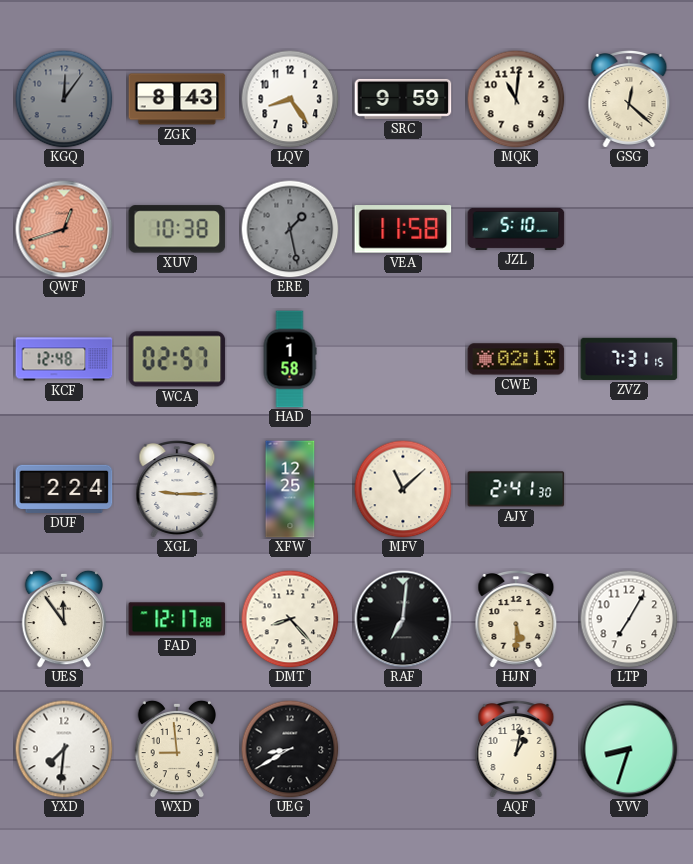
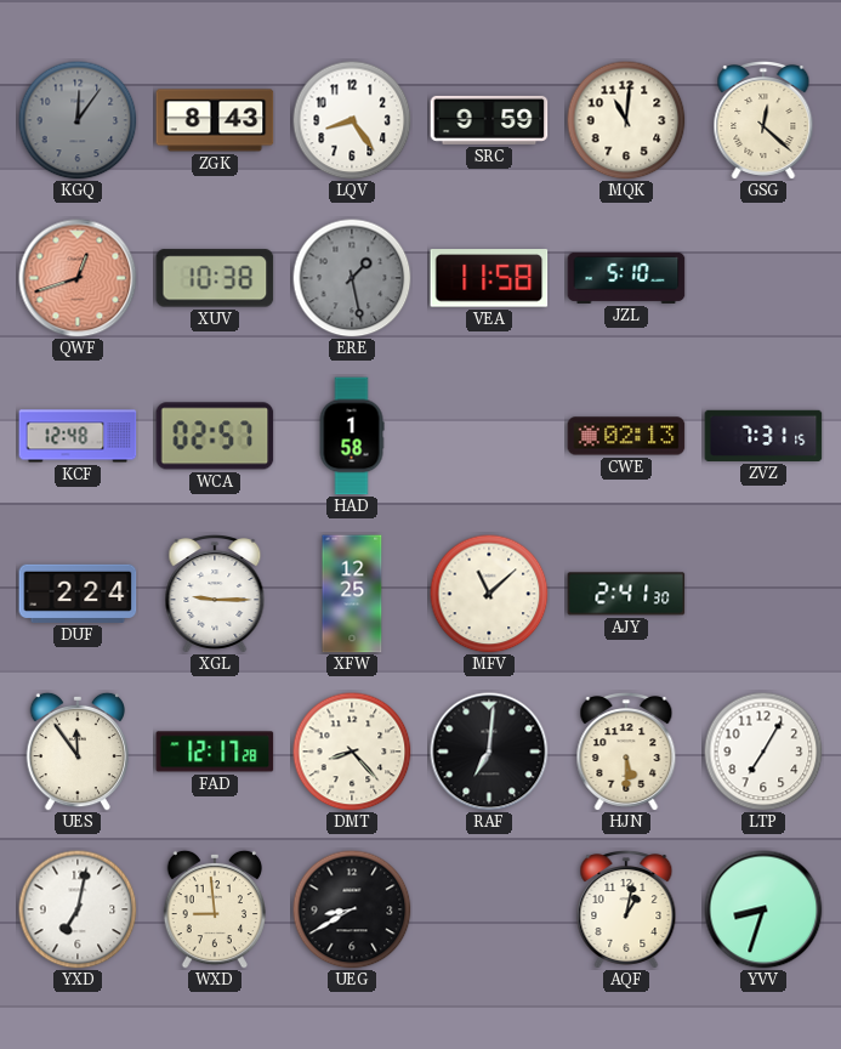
YXD: 7:31 -> 7:02 (78, 909)
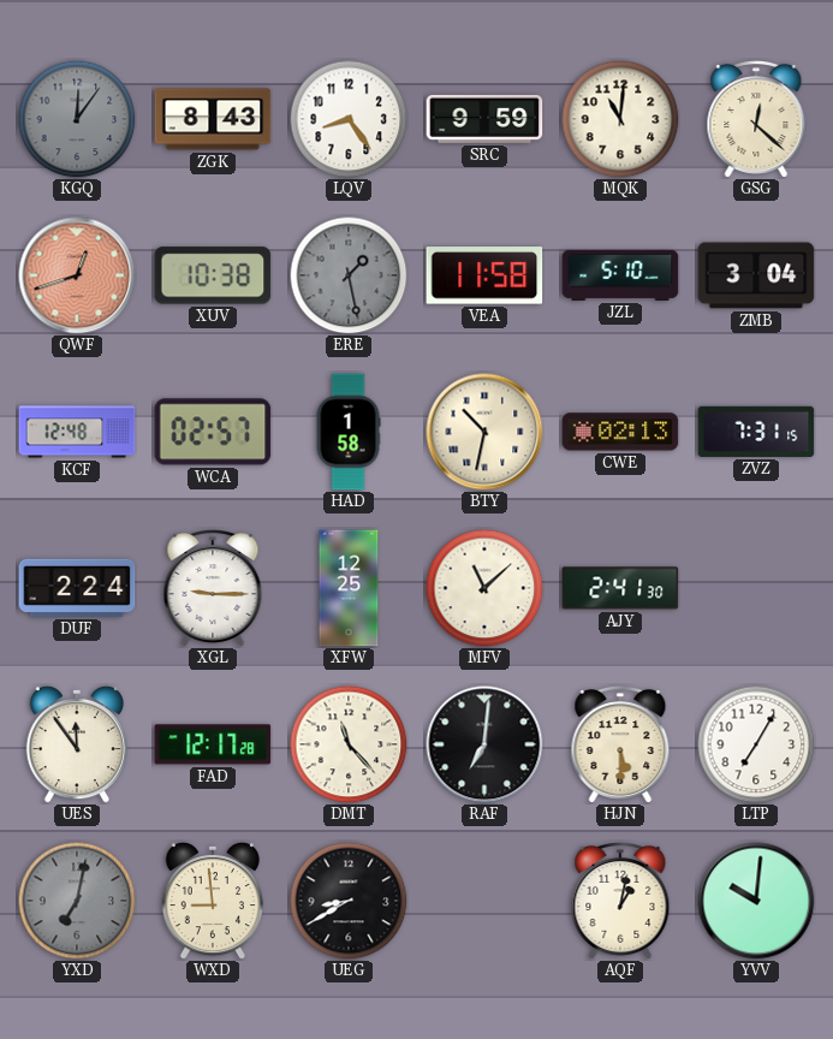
ZMB: none -> 3:04 (756, 275)
BTY: none -> 10:32 (484, 432)
DMT: 8:23 -> 11:23 (349, 744)
YXD dial: white -> grey (77, 901)
YVV: 8:33 -> 10:01 (756, 901)
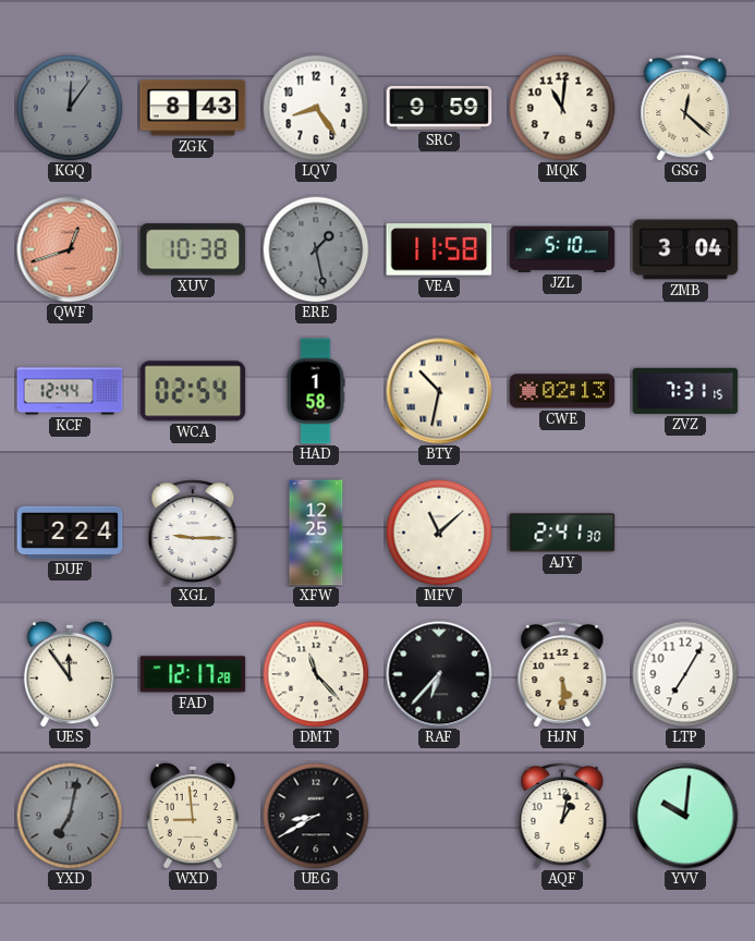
KCF: 12:48 -> 12:44 (70, 391)
WCA: 02:57 -> 02:54 (193, 391)
RAF: 7:01 -> 6:37 (439, 674)
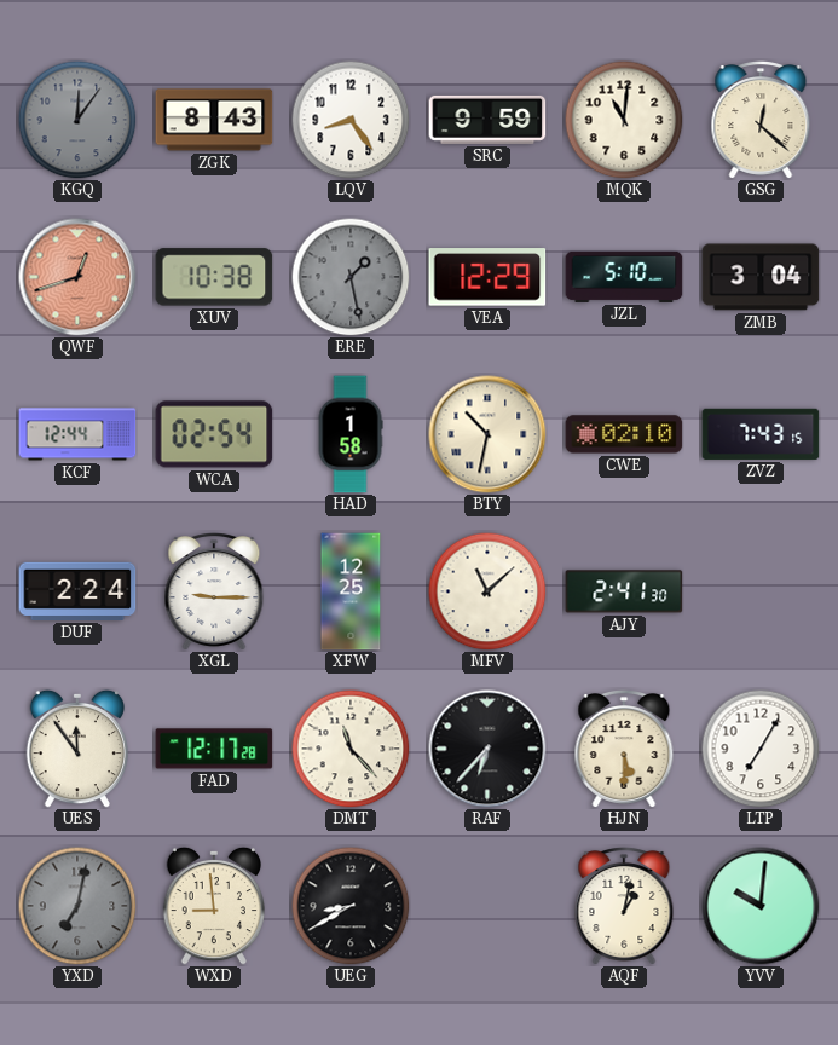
VEA: 11:58 -> 12:29 (487, 277)
CWE: 02:13 -> 02:10 (624, 434)
ZVZ: 7:31 -> 7:43 (761, 434)
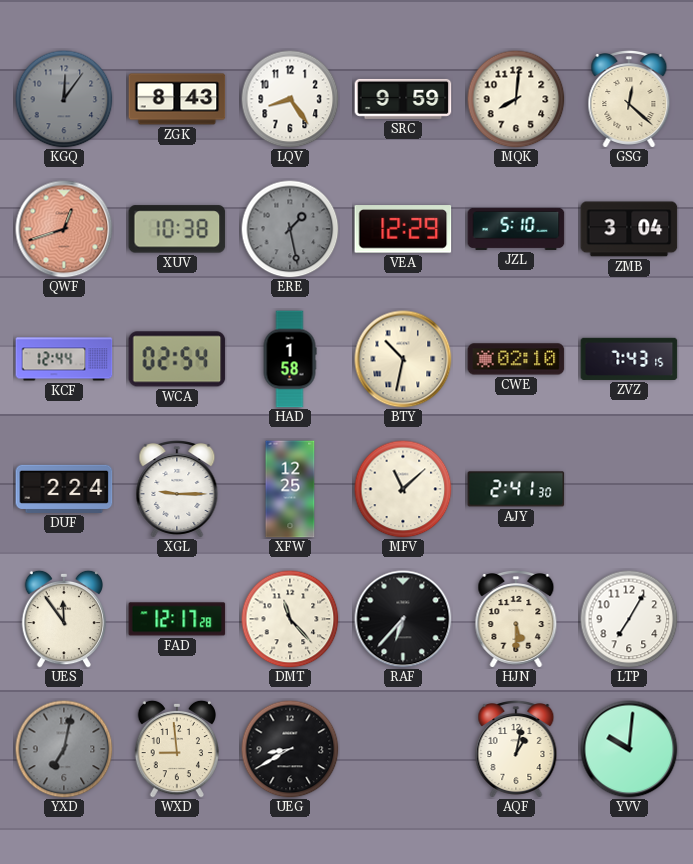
MQK: 11:01 -> 8:01 (516, 99)
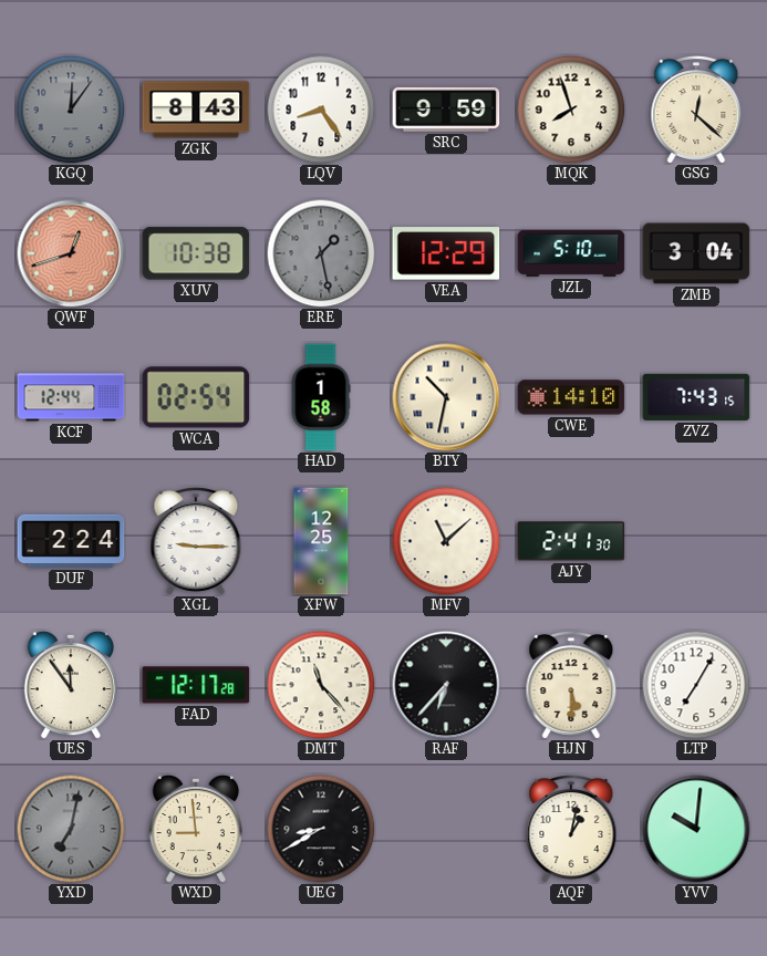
MQK: 8:01 -> 7:57 (571, 110)
CWE: 02:10 -> 14:10 (571, 397)
